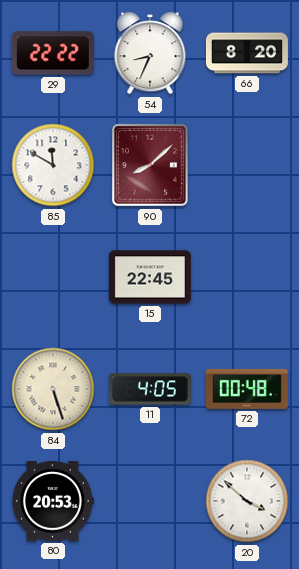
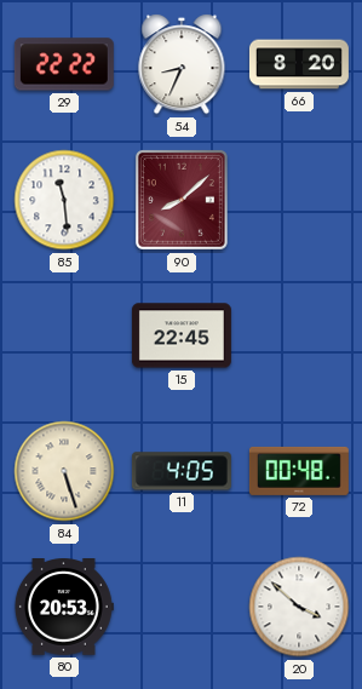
85: 11:50 -> 11:29 (64, 200)
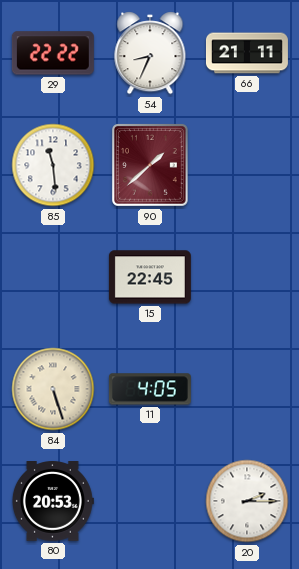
66: 8:20 -> 21:11 (247, 53)
90: 8:08 -> 1:38 (150, 165)
72: 00:48 -> none (299, 471)
20: 3:52 -> 2:15 (247, 501)
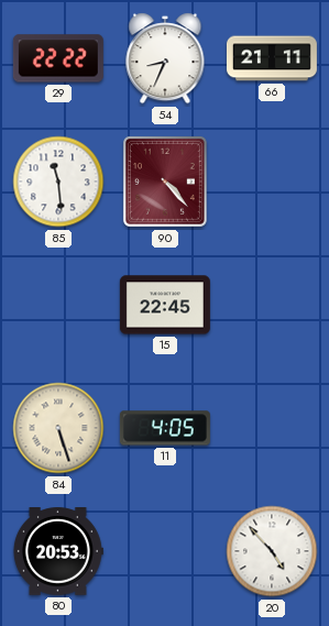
90: 1:38 -> 4:23 (165, 182)
20: 2:15 -> 4:53 (272, 551)
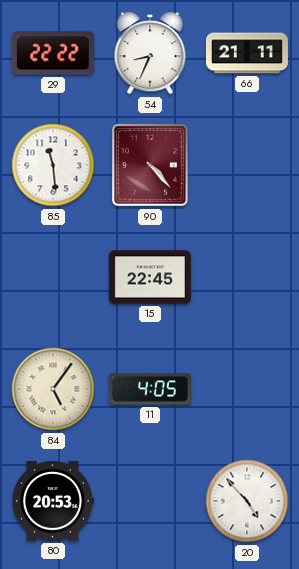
84: 5:27 -> 5:06 (53, 389)
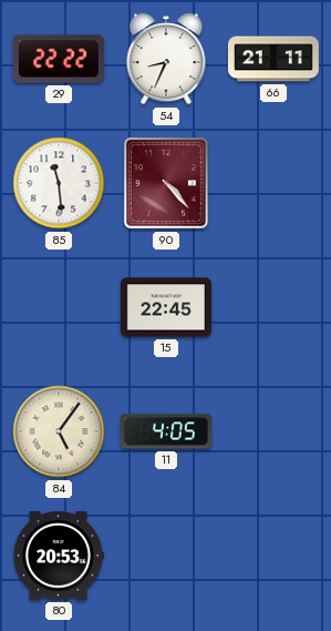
20: 4:53 -> none (247, 501)
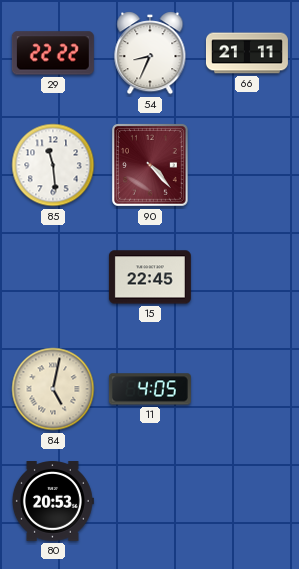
84: 5:06 -> 5:02 (53, 389)
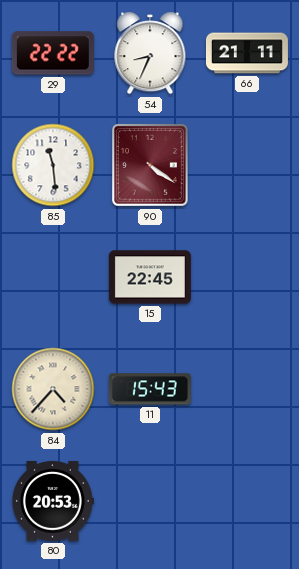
90: 4:23 -> 4:21 (150, 165)
84: 5:02 -> 4:37 (53, 389)
11: 4:05 -> 15:43 (150, 389)
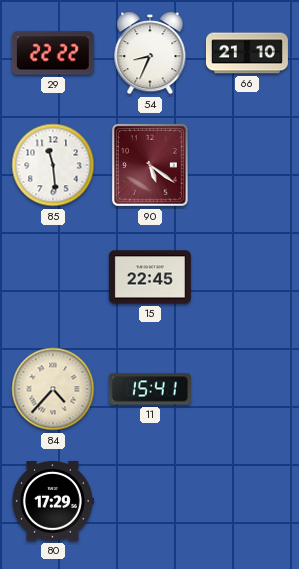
66: 21:11 -> 21:10 (247, 53)
90: 4:21 -> 5:21 (150, 165)
11: 15:43 -> 15:41 (150, 389)
80: 20:53 -> 17:29 (52, 502)
